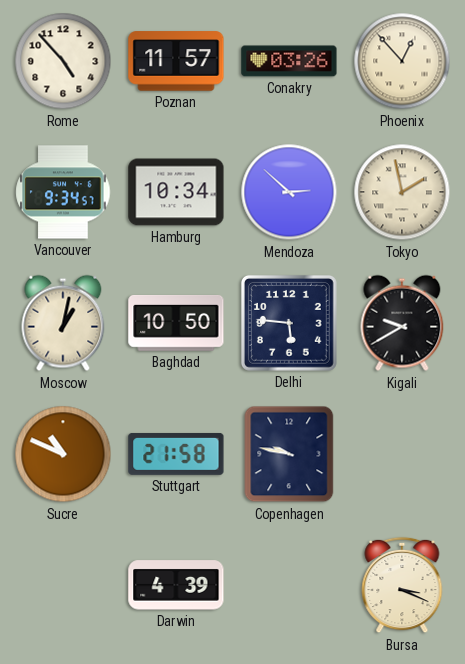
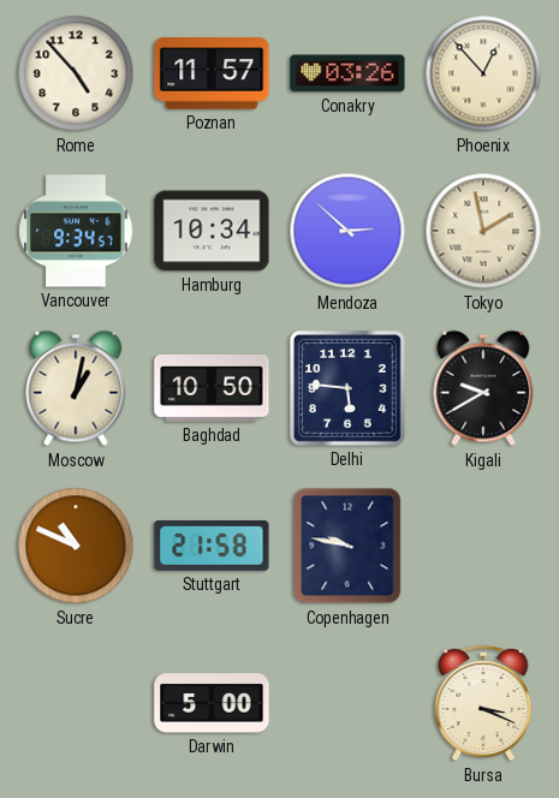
Darwin: 4:39 -> 5:00 (212, 703)
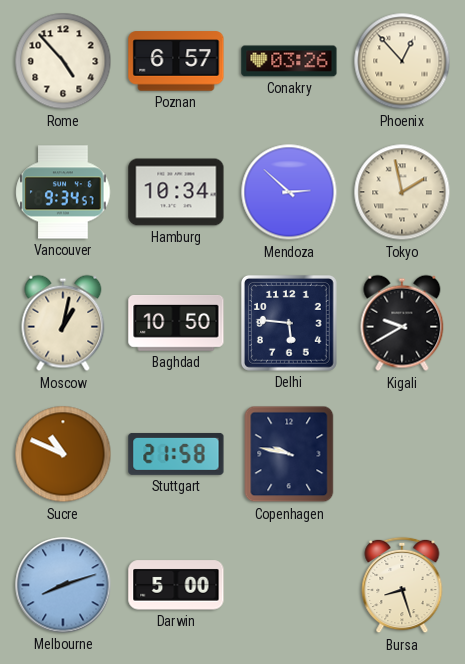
Poznan: 11:57 -> 6:57 (176, 61)
Melbourne: none -> 8:12 (63, 585)
Bursa: 3:19 -> 8:27 (402, 585)
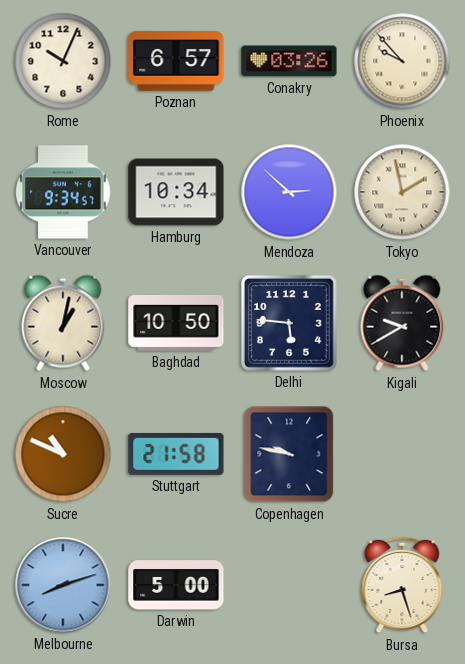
Rome: 4:53 -> 10:04 (63, 61)
Phoenix: 12:53 -> 9:53 (402, 61)
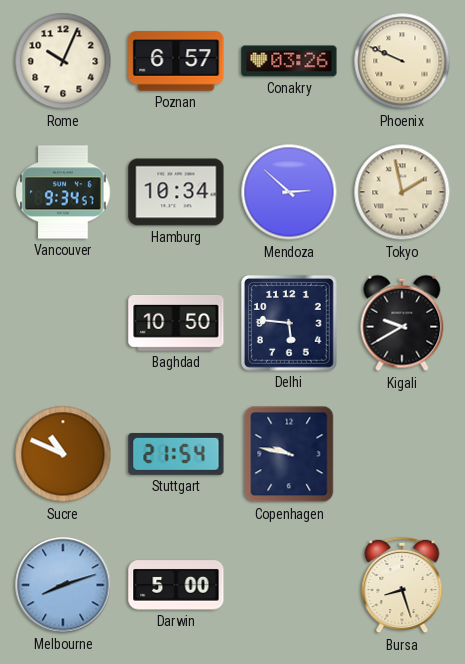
Phoenix: 9:53 -> 9:49 (402, 61)
Moscow: 1:02 -> none (63, 323)
Stuttgart: 21:58 -> 21:54 (176, 454)
